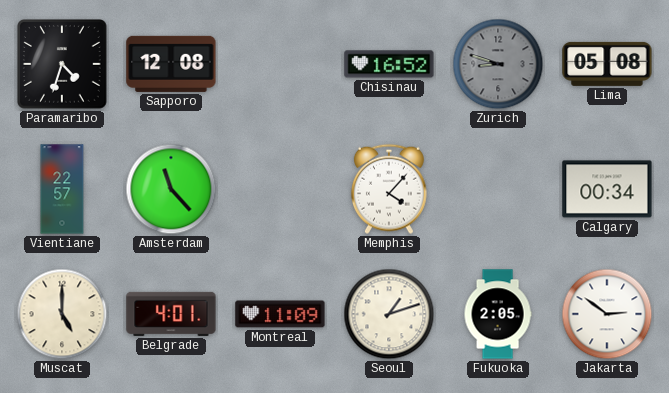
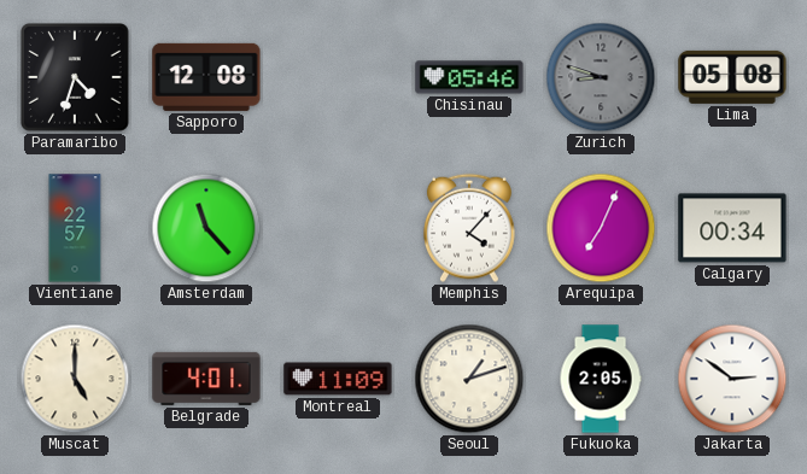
Chisinau: 16:52 -> 05:46 (469, 77)
Arequipa: none -> 7:04 (601, 228)
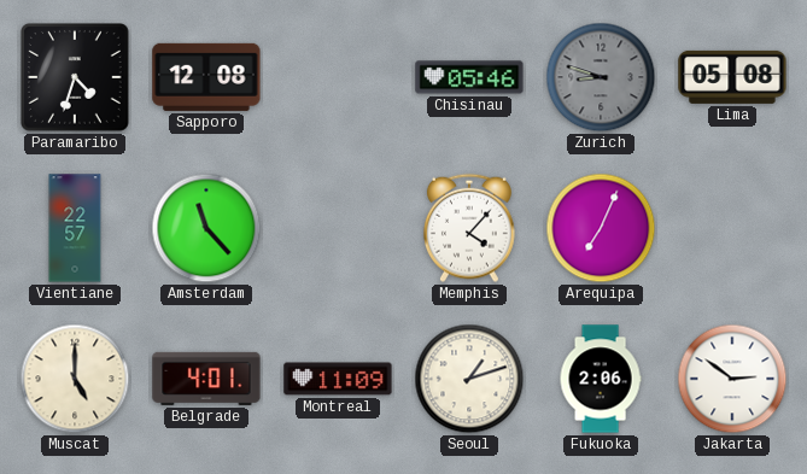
Calgary: 00:34 -> none (732, 228)
Fukuoka: 2:05 -> 2:06 (601, 379)
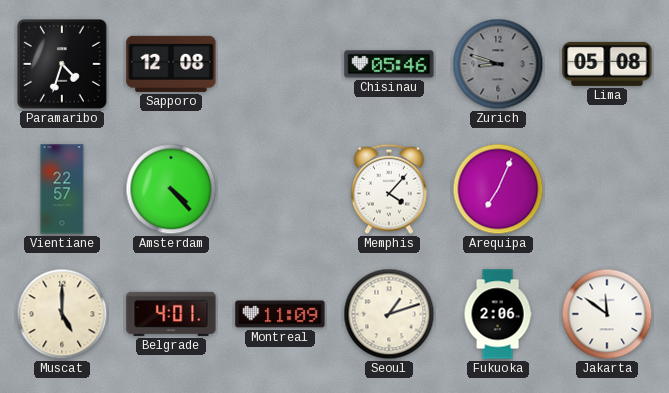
Amsterdam: 11:23 -> 4:23 (171, 189)
Jakarta: 2:51 -> 11:51 (607, 314)
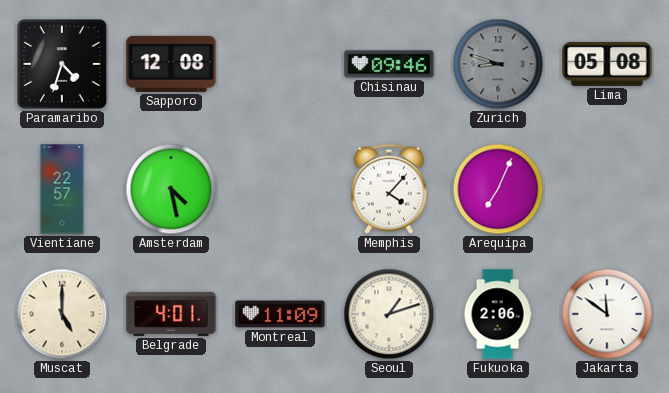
Chisinau: 05:46 -> 09:46 (389, 64)
Amsterdam: 4:23 -> 4:28 (171, 189)
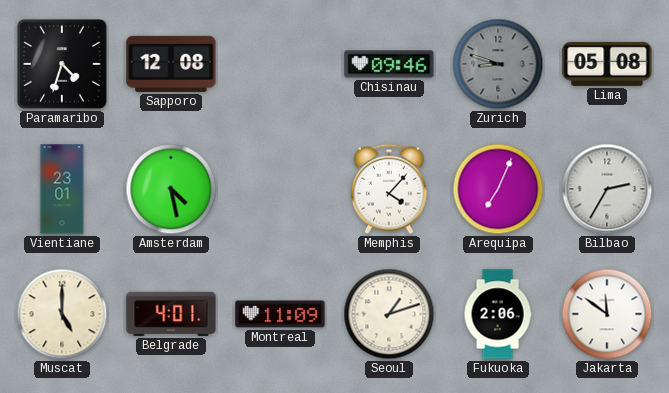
Vientiane: 22:57 -> 23:01 (62, 189)
Bilbao: none -> 2:35 (607, 189)
